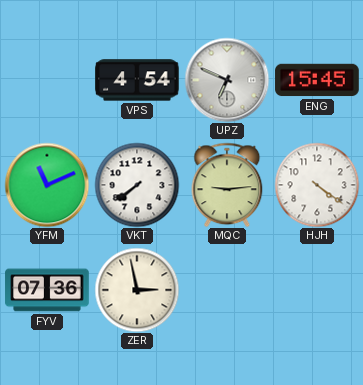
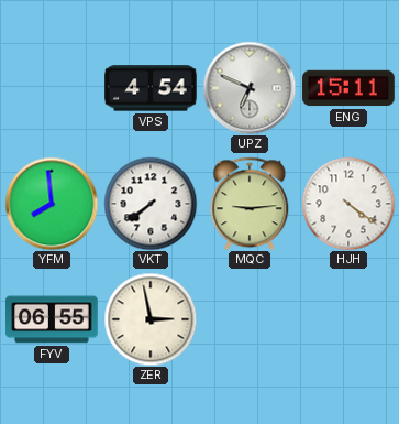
ENG: 15:45 -> 15:11 (348, 88)
YFM: 11:11 -> 7:59 (52, 204)
FYV: 07:36 -> 06:55 (52, 319)
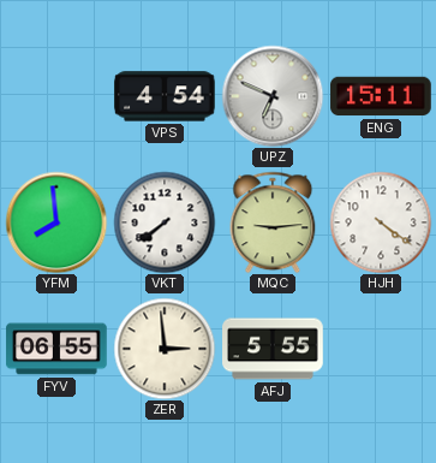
ZER: 2:58 -> 2:59 (165, 349)
AFJ: none -> 5:55 (273, 349)
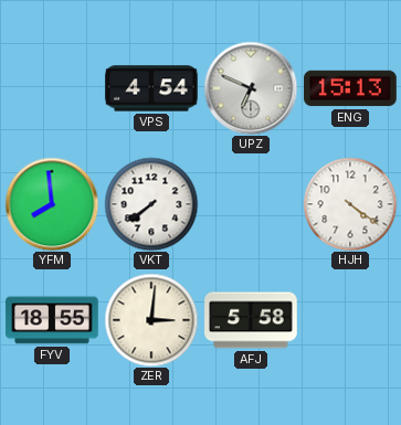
ENG: 15:11 -> 15:13 (350, 88)
MQC: 9:14 -> none (273, 222)
FYV: 06:55 -> 18:55 (52, 320)
ZER: 2:59 -> 3:01 (151, 320)
AFJ: 5:55 -> 5:58 (251, 320)
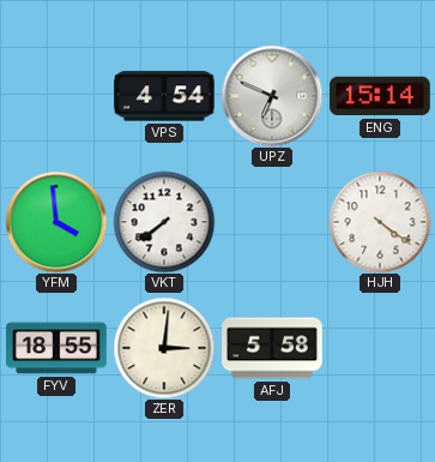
ENG: 15:13 -> 15:14 (380, 96)
YFM: 7:59 -> 3:59 (56, 222)
